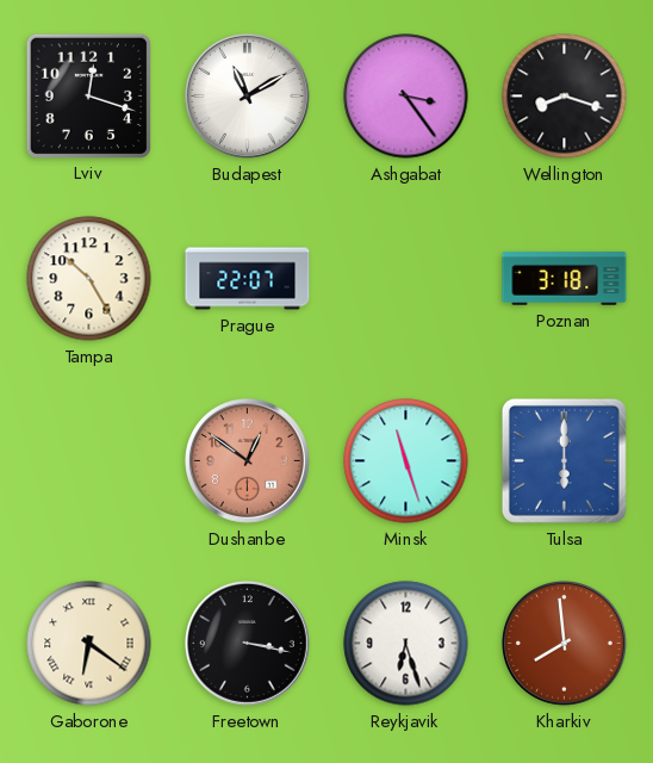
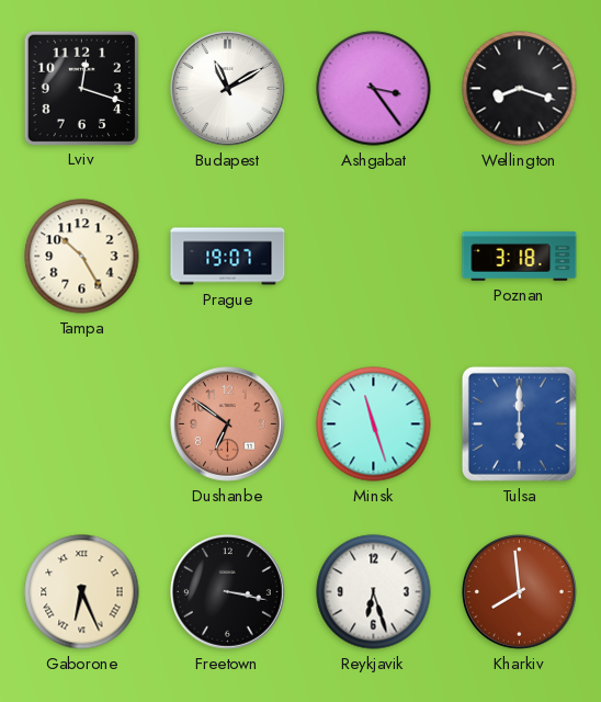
Prague: 22:07 -> 19:07 (228, 257)
Dushanbe: 12:51 -> 6:51 (227, 423)
Gaborone: 6:21 -> 6:26 (82, 592)
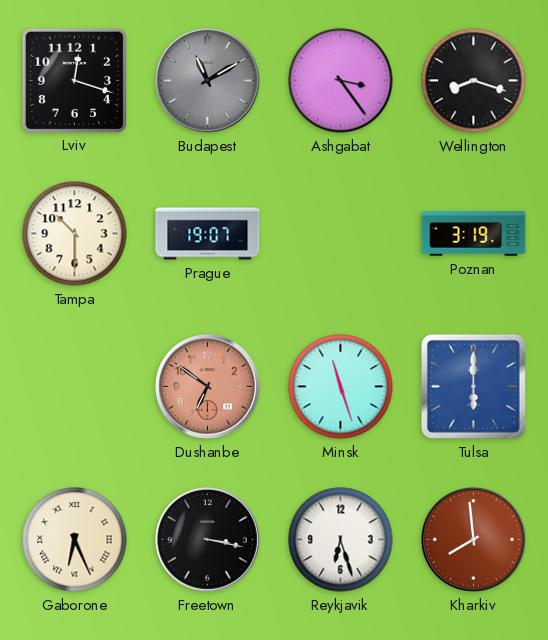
Budapest dial: white -> grey (207, 80)
Tampa: 10:25 -> 10:30 (75, 234)
Poznan: 3:18 -> 3:19 (474, 234)
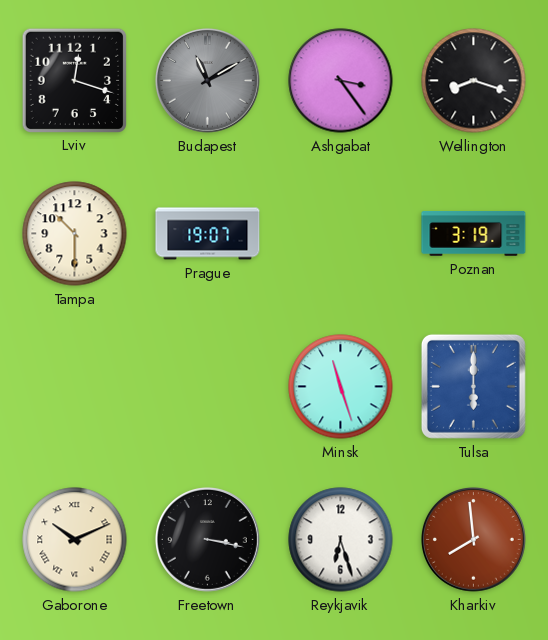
Dushanbe: 6:51 -> none (207, 386)
Gaborone: 6:26 -> 10:11 (75, 540)
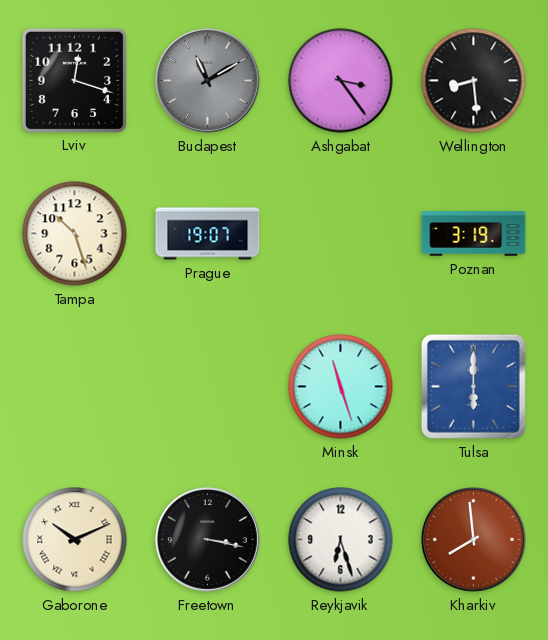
Wellington: 8:18 -> 8:29 (474, 81)
Tampa: 10:30 -> 10:27 (75, 234)
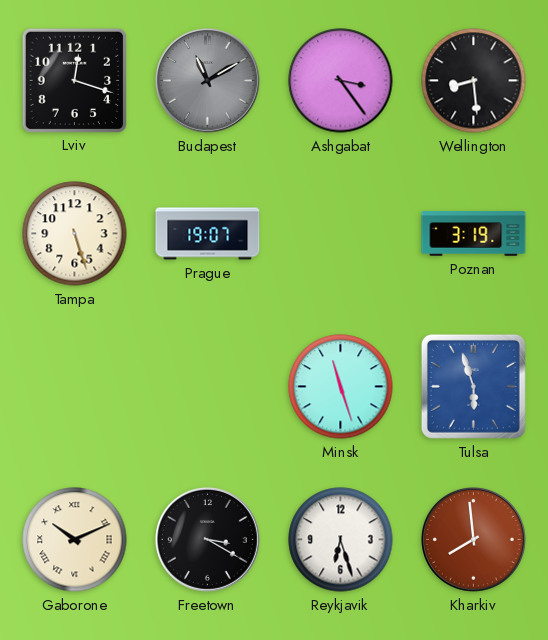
Tampa: 10:27 -> 5:27 (75, 234)
Tulsa: 6:00 -> 5:57 (473, 386)
Freetown: 3:17 -> 3:20 (207, 539)
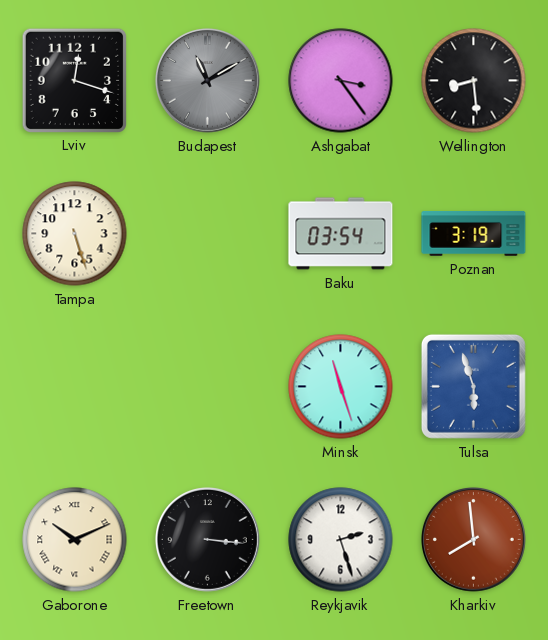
Prague: 19:07 -> none (208, 234)
Baku: none -> 03:54 (341, 234)
Freetown: 3:20 -> 3:16 (207, 539)
Reykjavik: 6:27 -> 2:27 (341, 540)
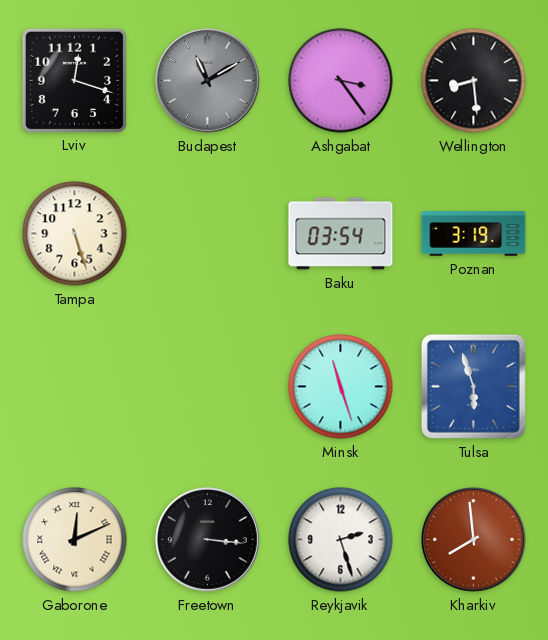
Gaborone: 10:11 -> 12:11 (75, 540)
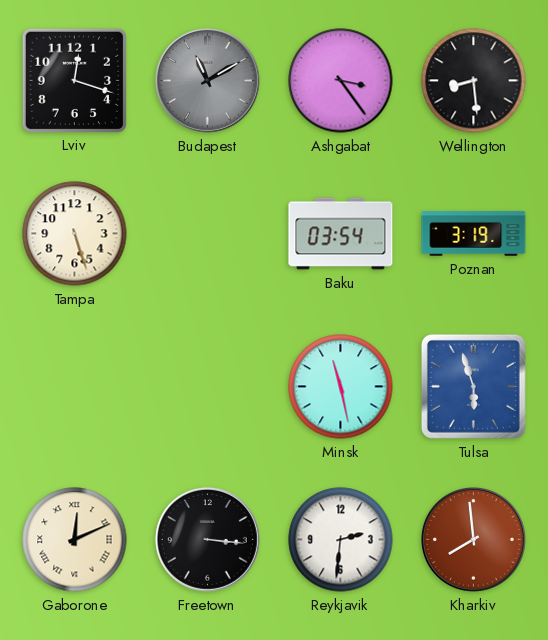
Minsk: 11:27 -> 11:28 (341, 387)
Reykjavik: 2:27 -> 2:31 (341, 540)
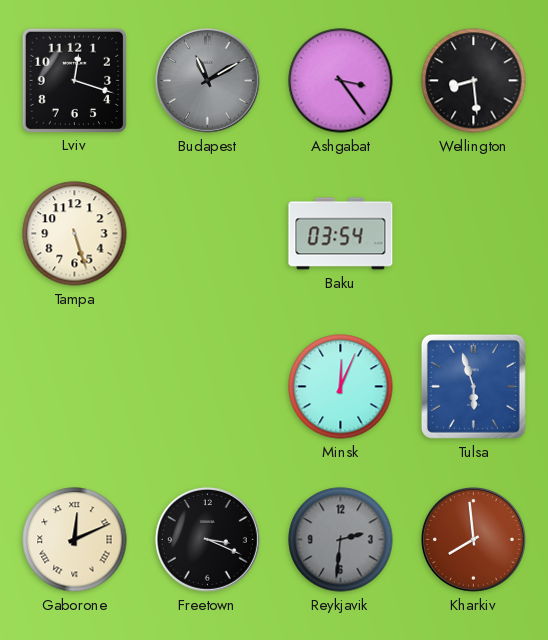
Poznan: 3:19 -> none (474, 234)
Minsk: 11:28 -> 12:04 (341, 387)
Freetown: 3:16 -> 3:19 (207, 539)
Reykjavik dial: white -> grey (341, 540)
